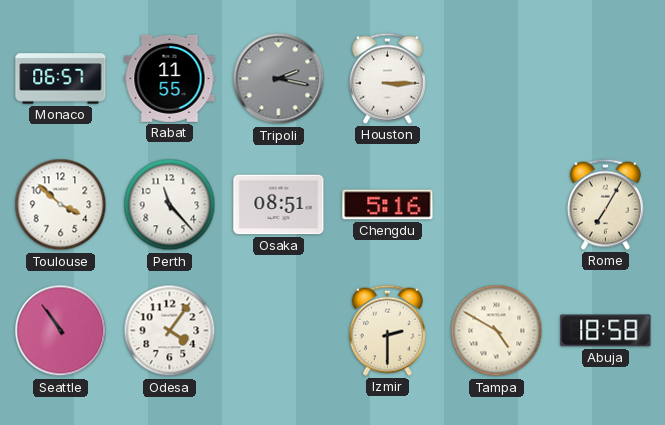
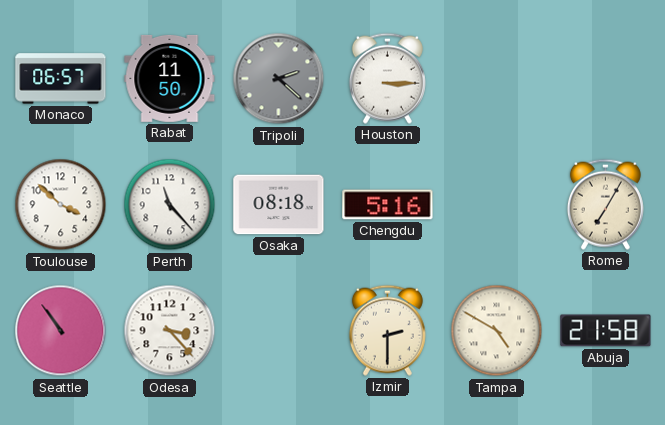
Rabat: 11:55 -> 11:50 (170, 78)
Tripoli: 2:17 -> 2:22 (279, 79)
Osaka: 08:51 -> 08:18 (279, 205)
Odesa: 4:06 -> 3:23 (170, 331)
Abuja: 18:58 -> 21:58 (606, 331)
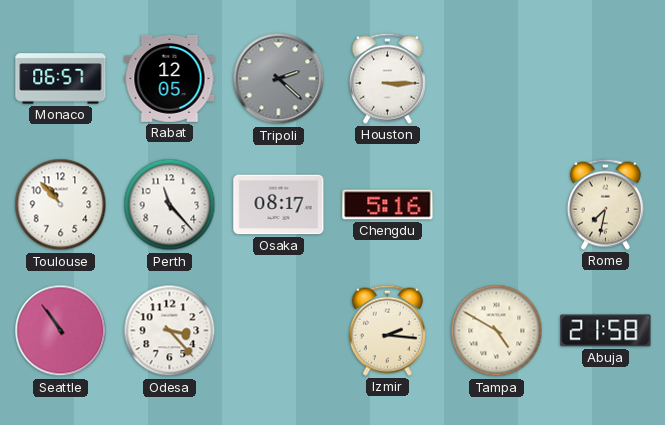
Rabat: 11:50 -> 12:05 (170, 78)
Toulouse: 3:52 -> 10:53 (61, 205)
Osaka: 08:18 -> 08:17 (279, 205)
Rome: 7:05 -> 7:32 (605, 204)
Izmir: 2:30 -> 2:16 (387, 330)
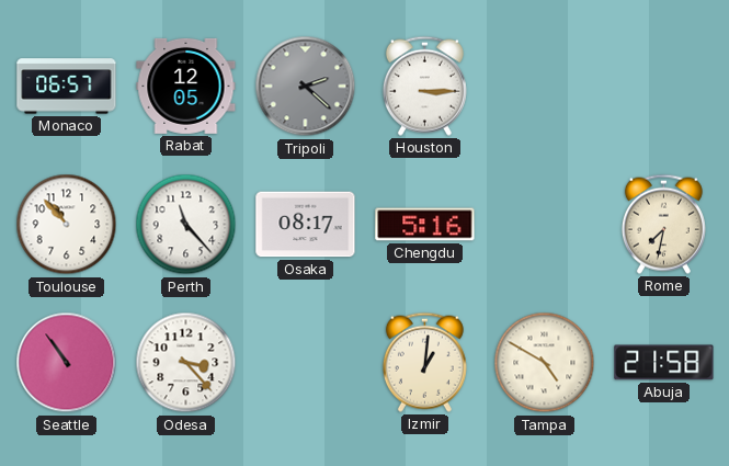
Izmir: 2:16 -> 1:01 (424, 362)
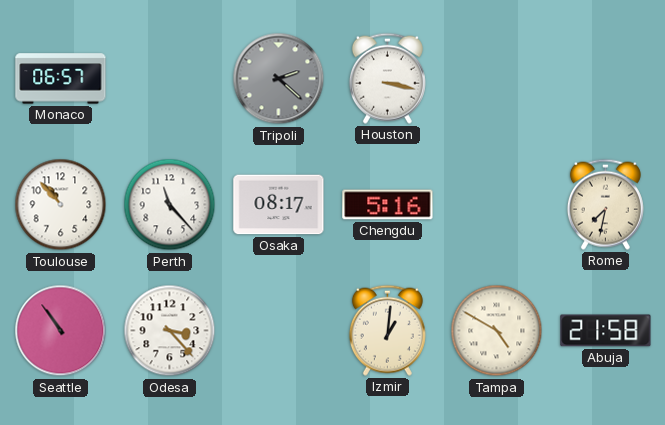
Rabat: 12:05 -> none (186, 86)
Houston: 3:15 -> 3:17 (387, 78)
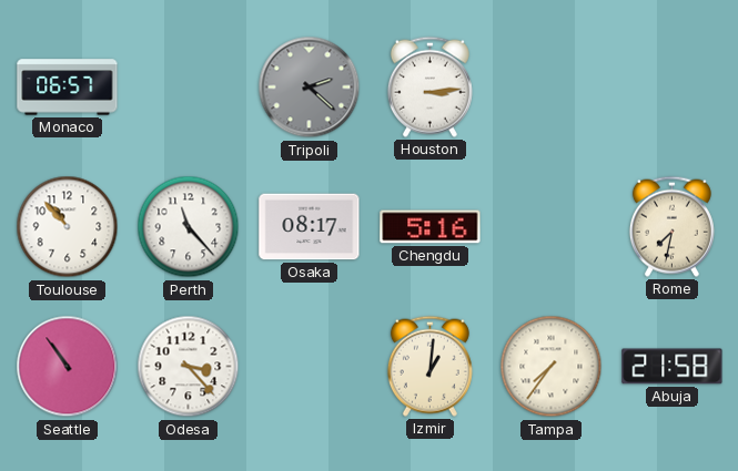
Houston: 3:17 -> 3:14 (429, 86)
Tampa: 4:50 -> 7:36 (552, 367)
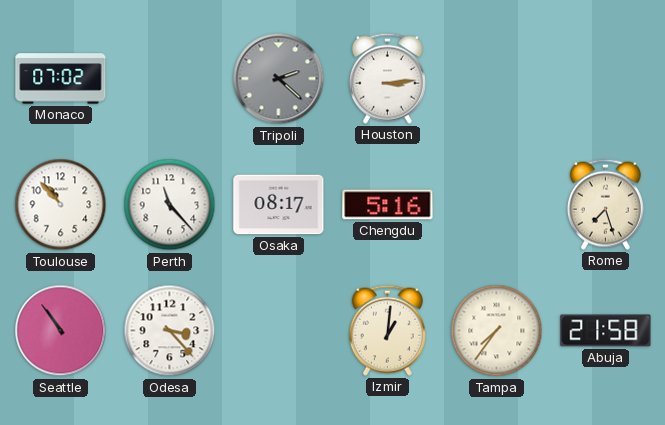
Monaco: 06:57 -> 07:02 (61, 79)
Rome: 7:32 -> 7:27 (605, 204)
